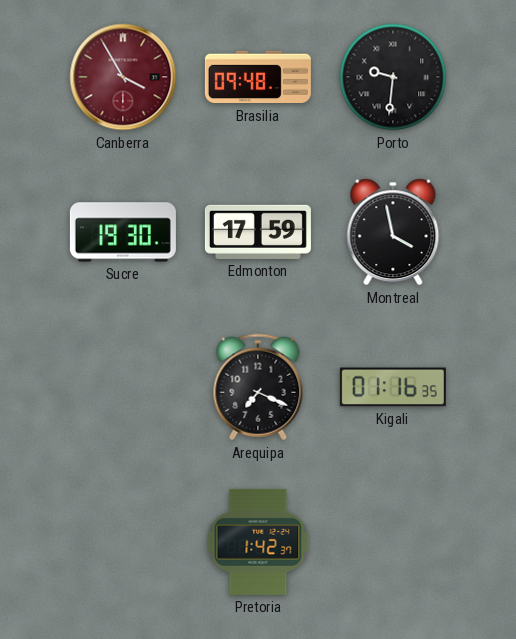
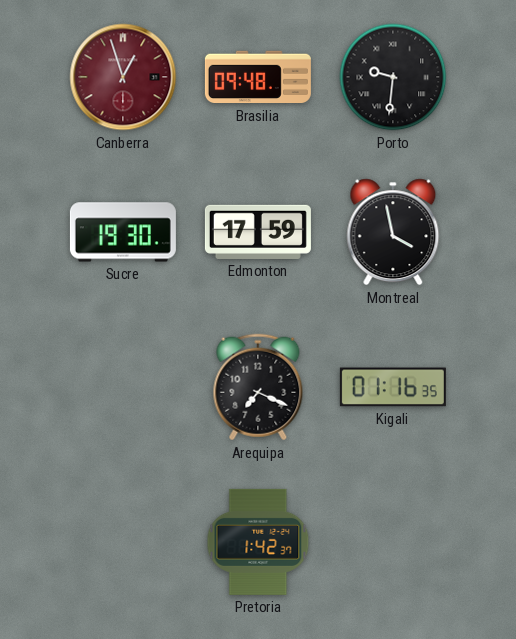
Canberra: 3:55 -> 12:57 (123, 77)
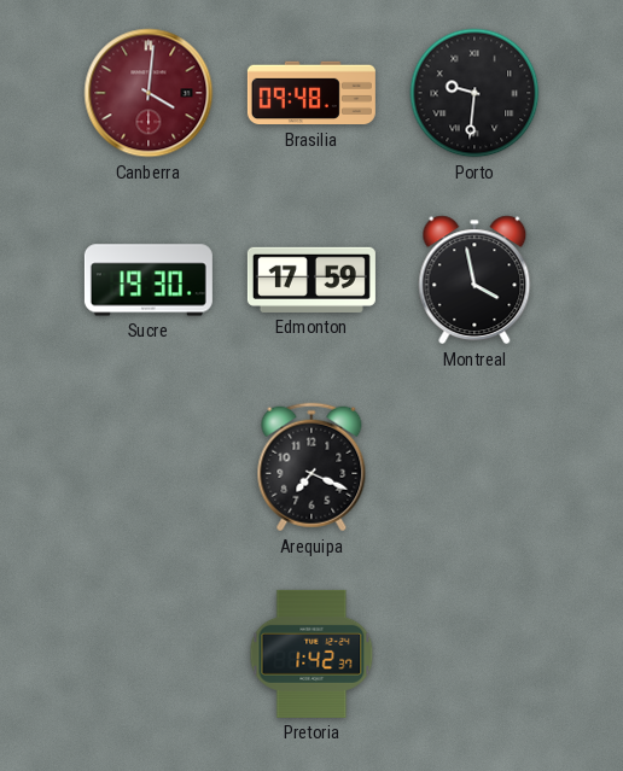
Canberra: 12:57 -> 4:01 (149, 93)
Kigali: 01:16 -> none (393, 387)
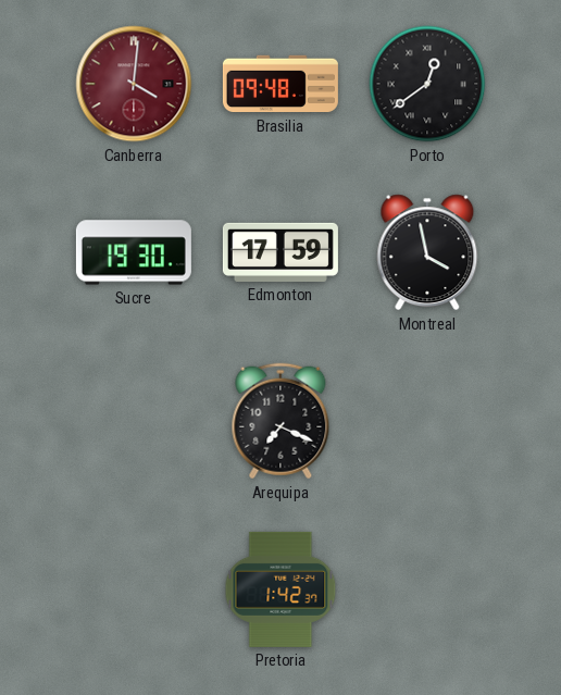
Porto: 9:31 -> 12:39 (427, 84)
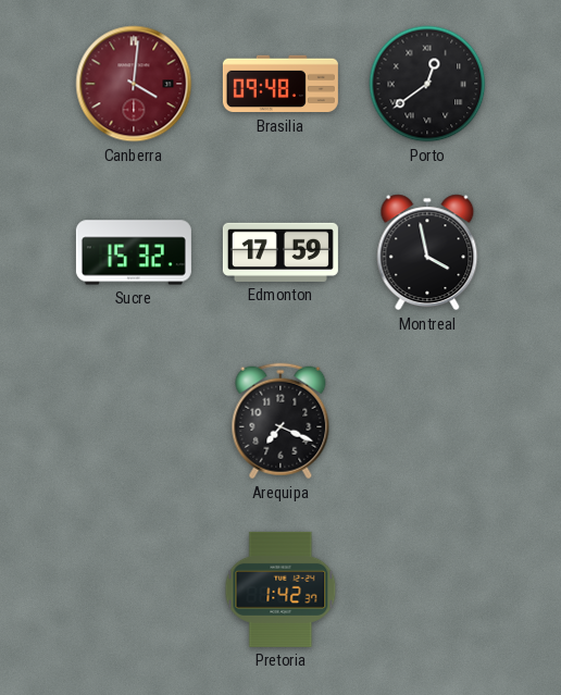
Sucre: 19:30 -> 15:32 (134, 252)
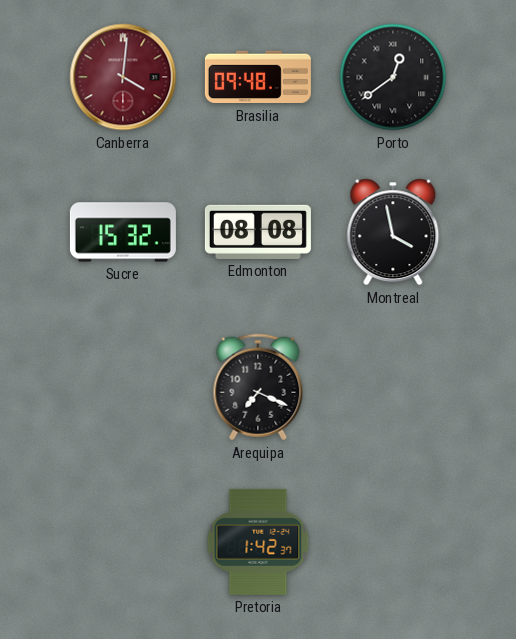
Edmonton: 17:59 -> 08:08 (258, 232)
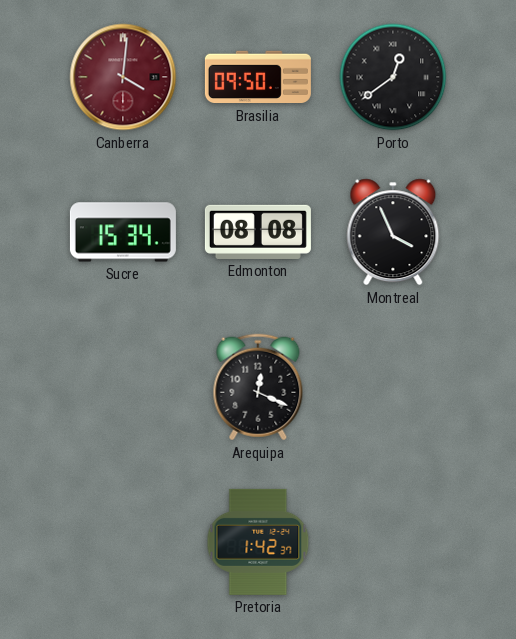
Brasilia: 09:48 -> 09:50 (258, 77)
Sucre: 15:32 -> 15:34 (123, 232)
Montreal: 3:58 -> 3:56 (393, 232)
Arequipa: 7:19 -> 12:19 (258, 387)
